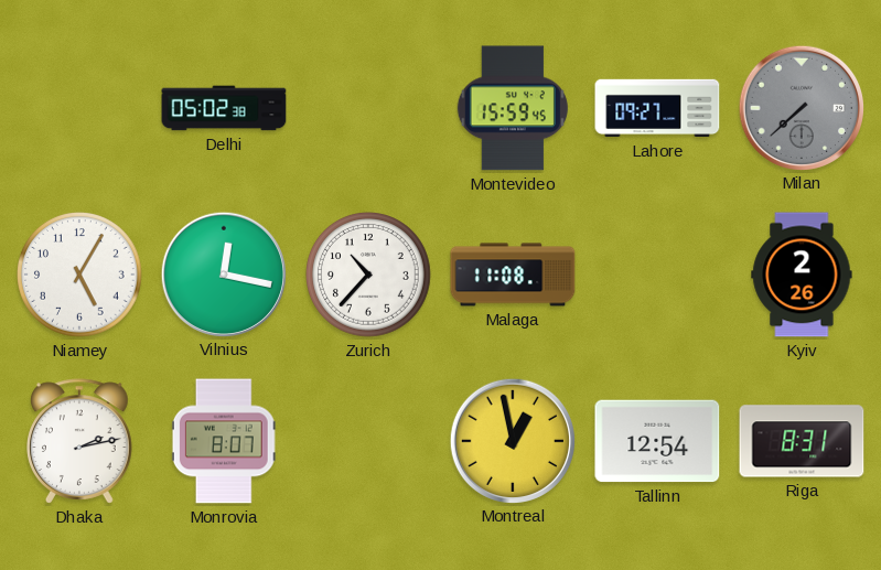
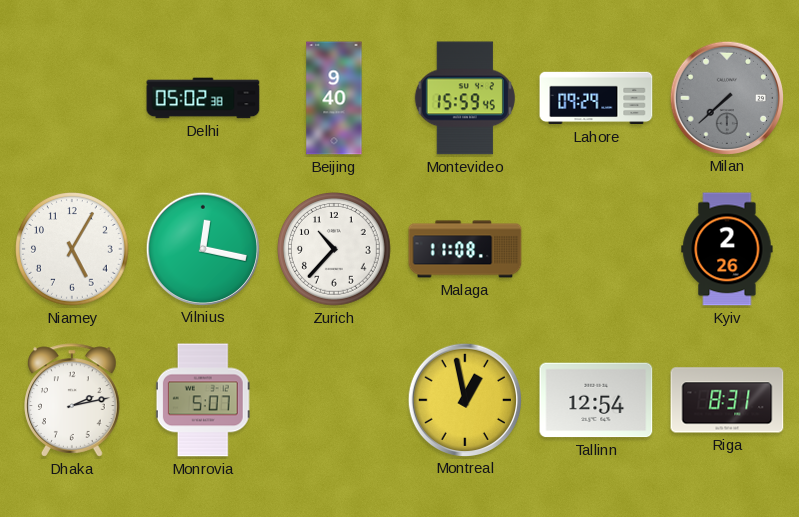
Beijing: none -> 9:40 (334, 98)
Lahore: 09:27 -> 09:29 (596, 98)
Monrovia: 8:07 -> 5:07 (203, 400)
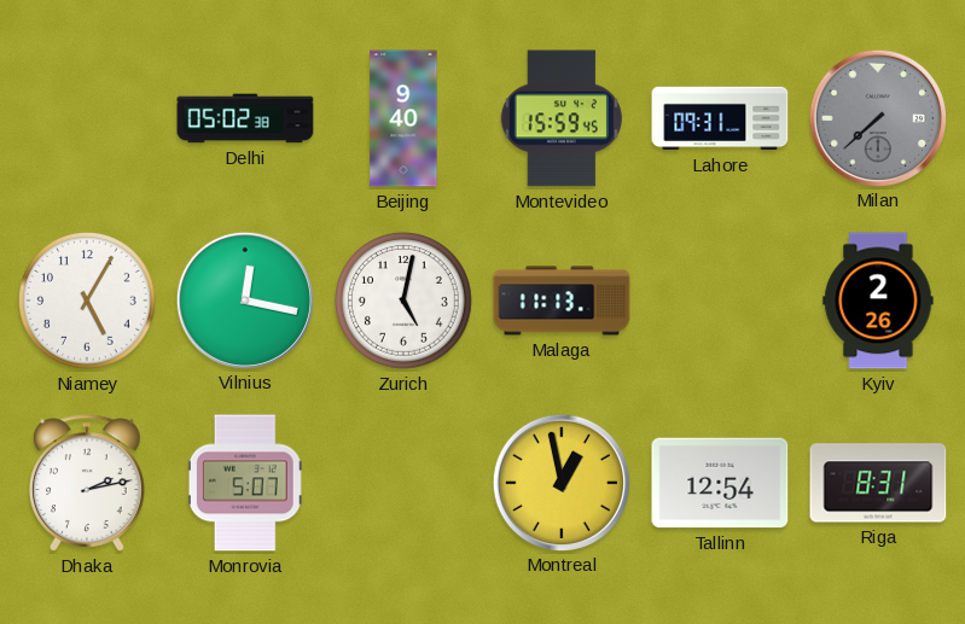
Lahore: 09:29 -> 09:31 (720, 118)
Zurich: 10:37 -> 5:02 (405, 302)
Malaga: 11:08 -> 11:13 (562, 301)
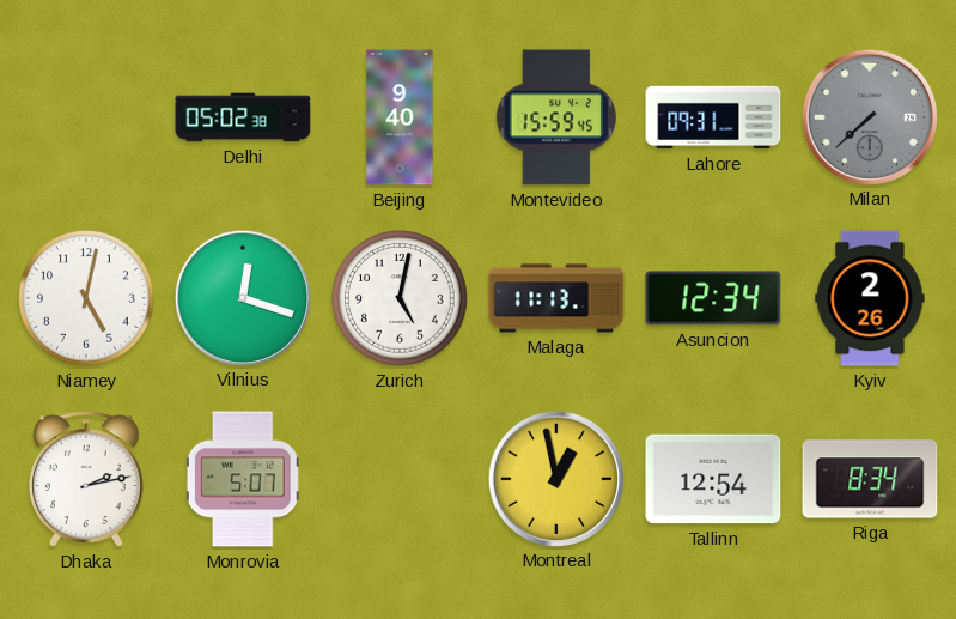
Niamey: 5:05 -> 5:02 (87, 299)
Vilnius: 12:17 -> 12:18 (242, 297)
Asuncion: none -> 12:34 (713, 298)
Riga: 8:31 -> 8:34 (870, 479)
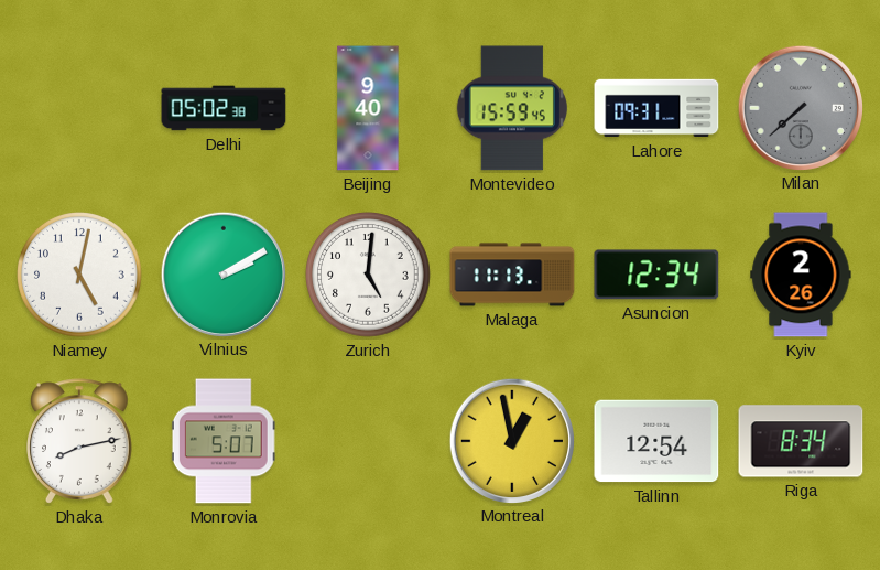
Vilnius: 12:18 -> 2:10 (222, 273)
Zurich: 5:02 -> 5:01 (369, 276)
Dhaka: 2:13 -> 8:13 (80, 441)
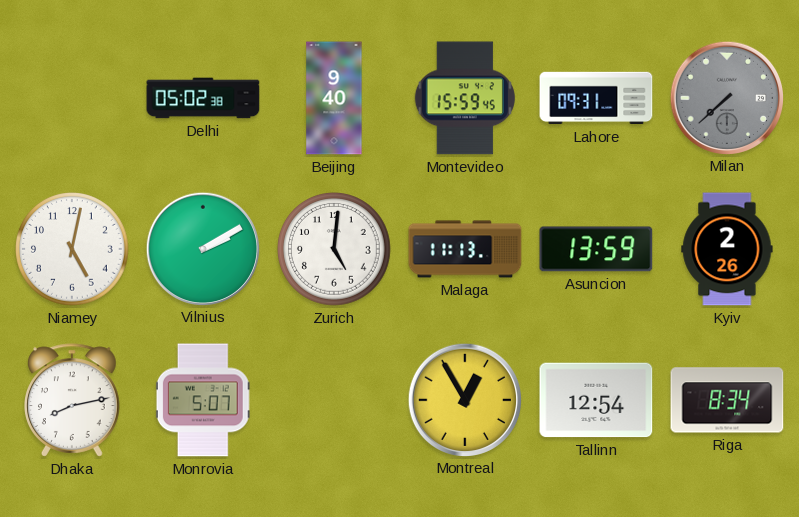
Asuncion: 12:34 -> 13:59 (596, 249)
Montreal: 12:58 -> 12:55 (464, 399)
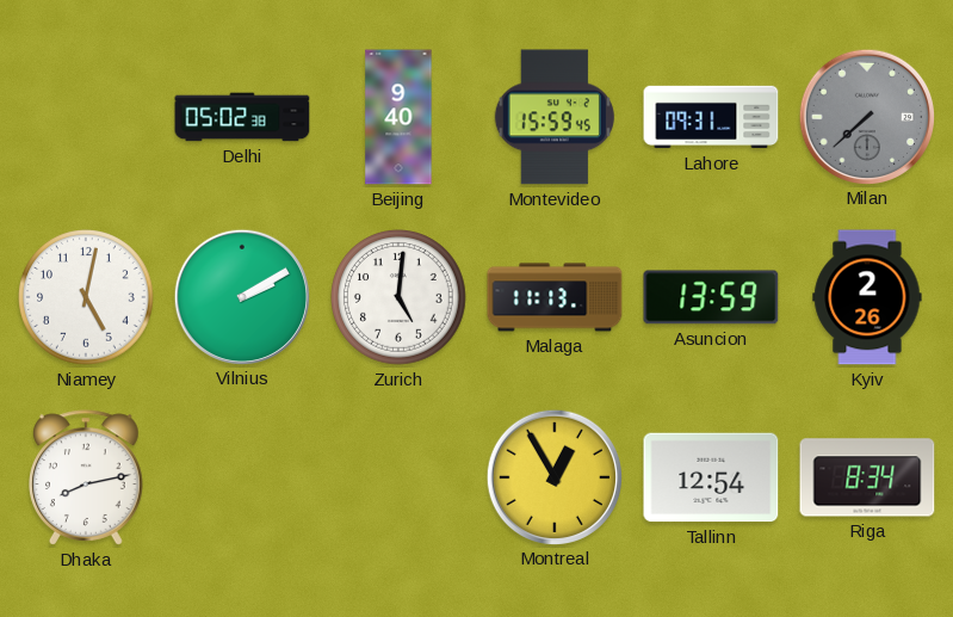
Monrovia: 5:07 -> none (203, 400)
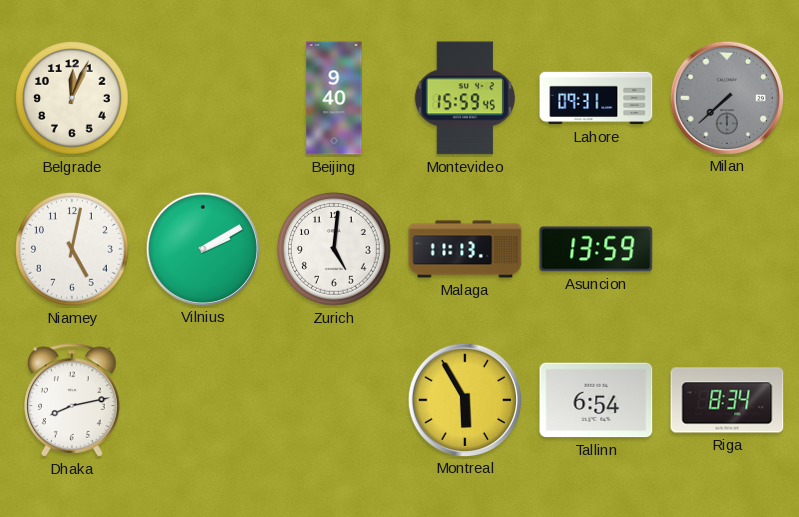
Belgrade: none -> 12:04 (73, 99)
Delhi: 05:02 -> none (242, 117)
Kyiv: 2:26 -> none (867, 297)
Montreal: 12:55 -> 5:55 (464, 399)
Tallinn: 12:54 -> 6:54 (596, 400)
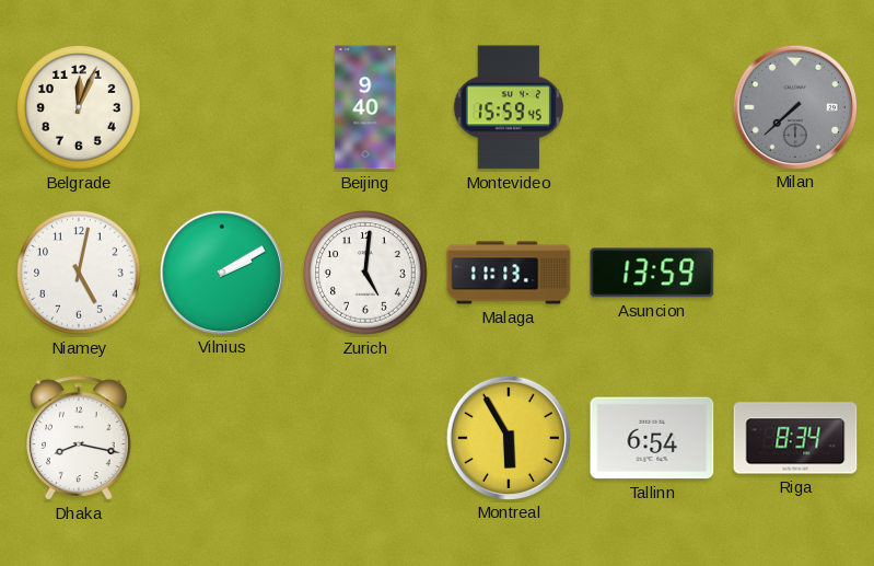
Lahore: 09:31 -> none (596, 98)
Dhaka: 8:13 -> 8:17 (80, 438)
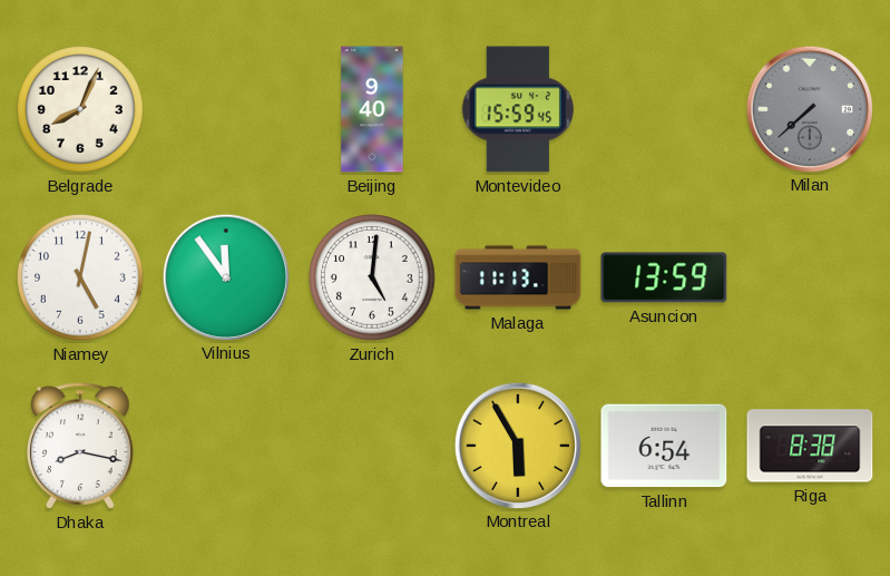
Belgrade: 12:04 -> 8:04 (81, 110)
Vilnius: 2:10 -> 11:54 (225, 276)
Riga: 8:34 -> 8:38 (810, 446)
